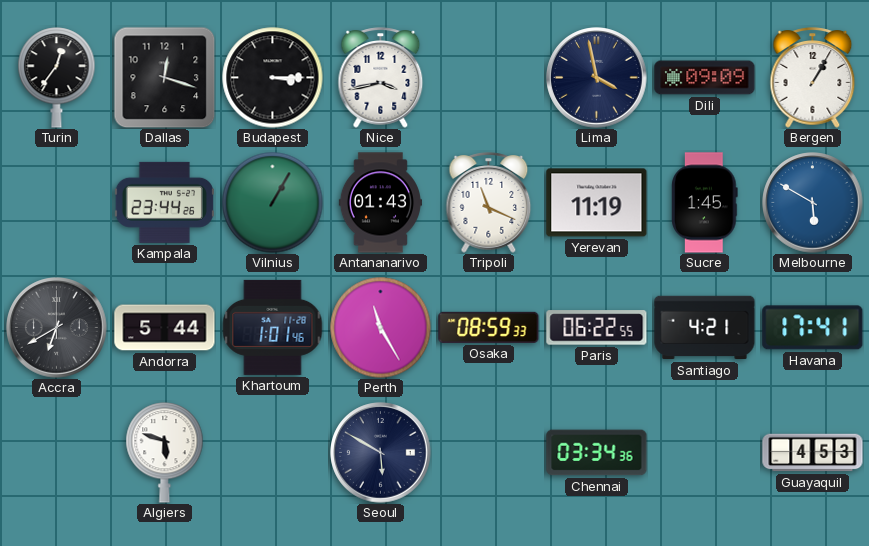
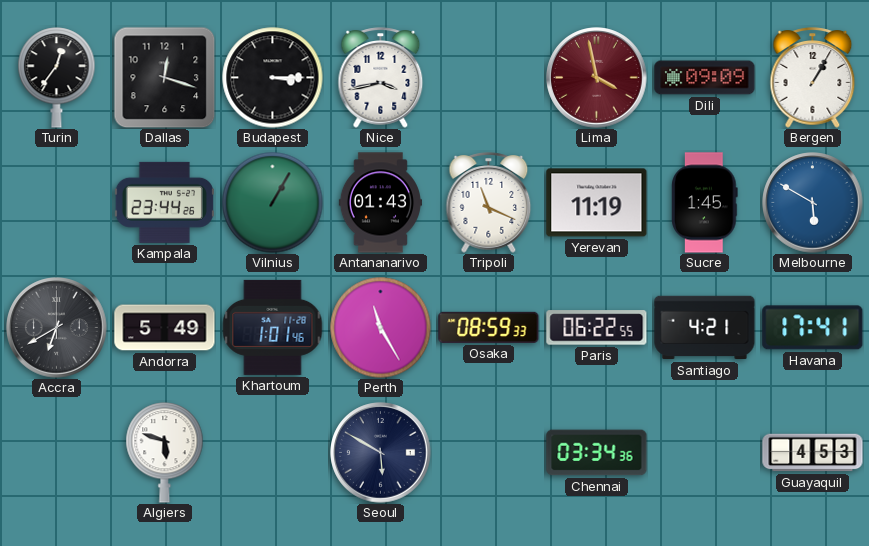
Lima dial: navy -> burgundy (597, 78)
Andorra: 5:44 -> 5:49 (165, 328)
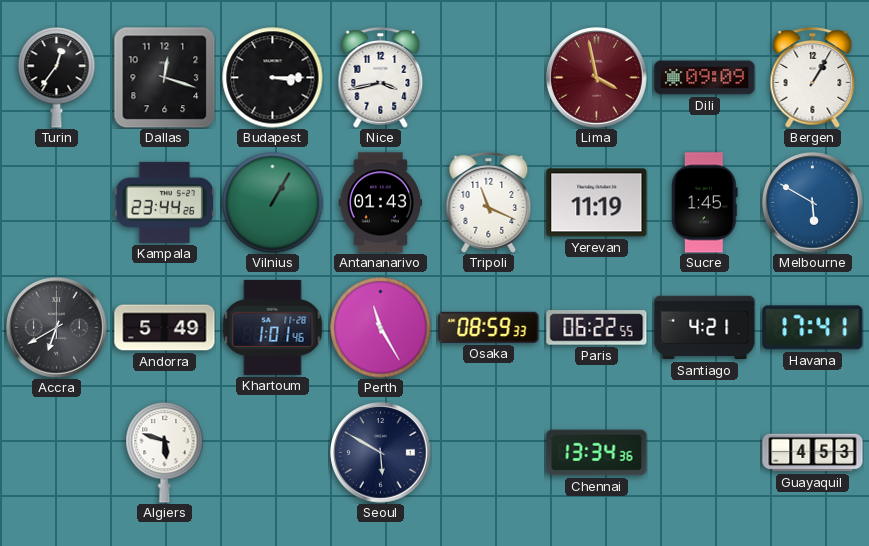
Chennai: 03:34 -> 13:34 (597, 453)
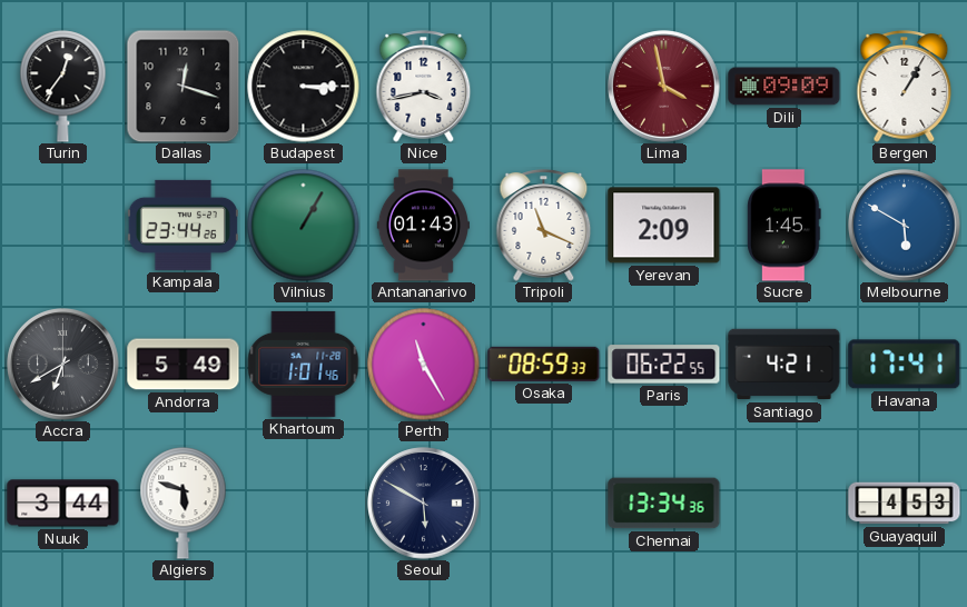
Yerevan: 11:19 -> 2:09 (664, 226)
Nuuk: none -> 3:44 (63, 504)
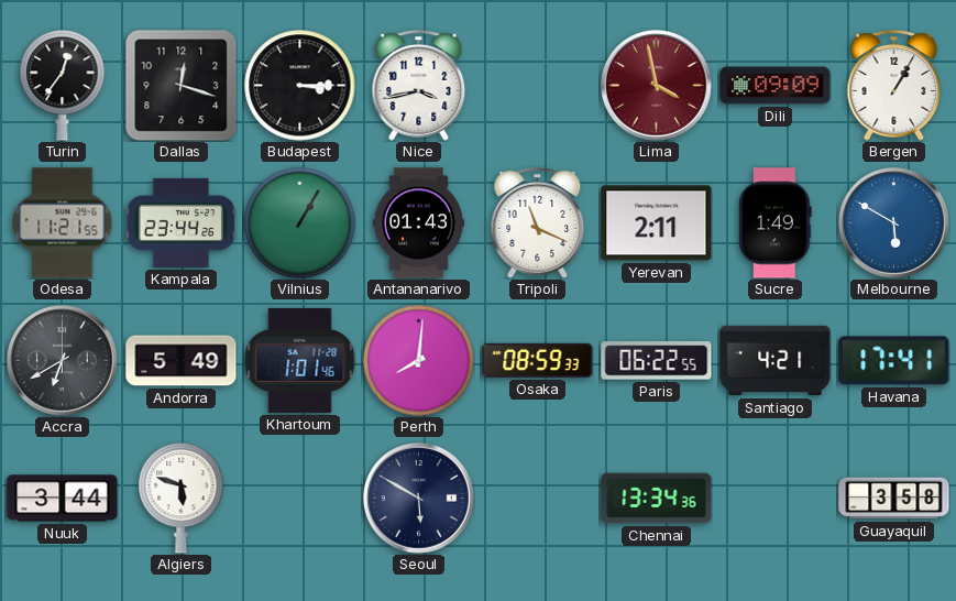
Odesa: none -> 11:21 (63, 223)
Yerevan: 2:09 -> 2:11 (657, 223)
Sucre: 1:45 -> 1:49 (776, 223)
Perth: 11:25 -> 8:01 (419, 361)
Guayaquil: 4:53 -> 3:58 (894, 499)
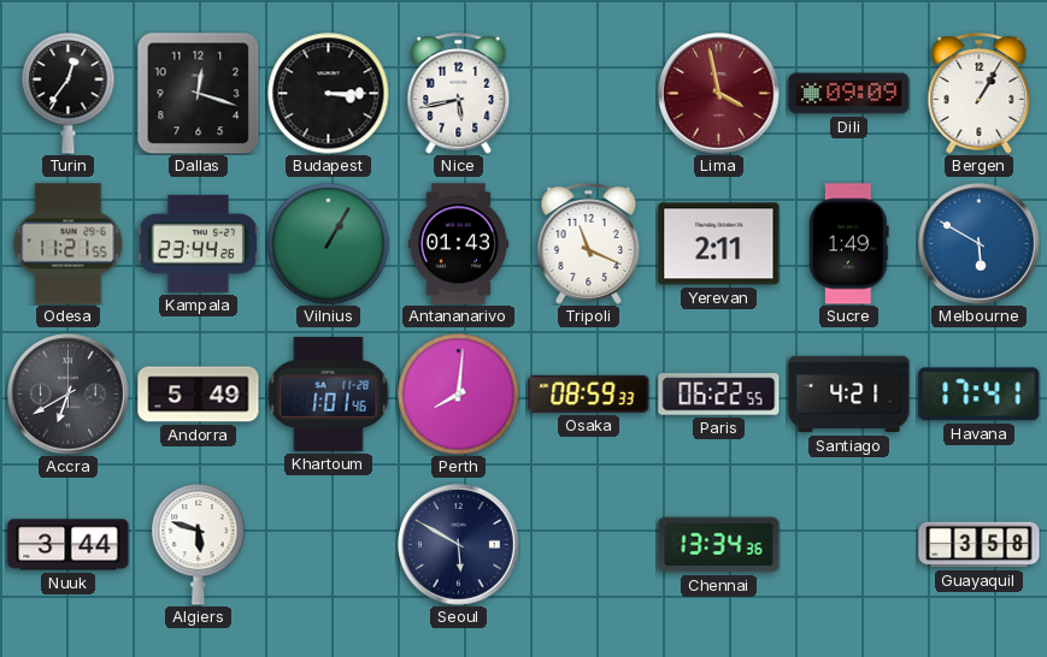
Nice: 3:43 -> 5:43 (459, 94)
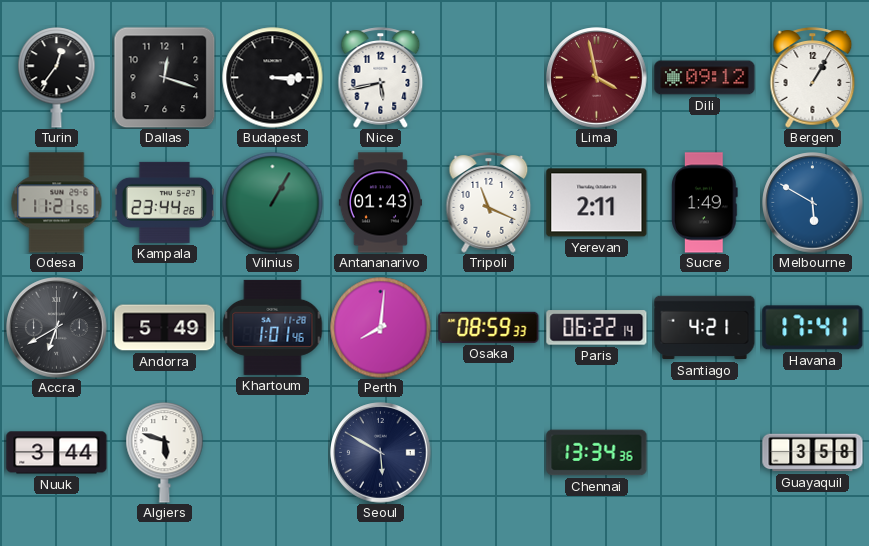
Dili: 09:09 -> 09:12 (705, 78)
Paris: 06:22:55 -> 06:22:14 (597, 328)
